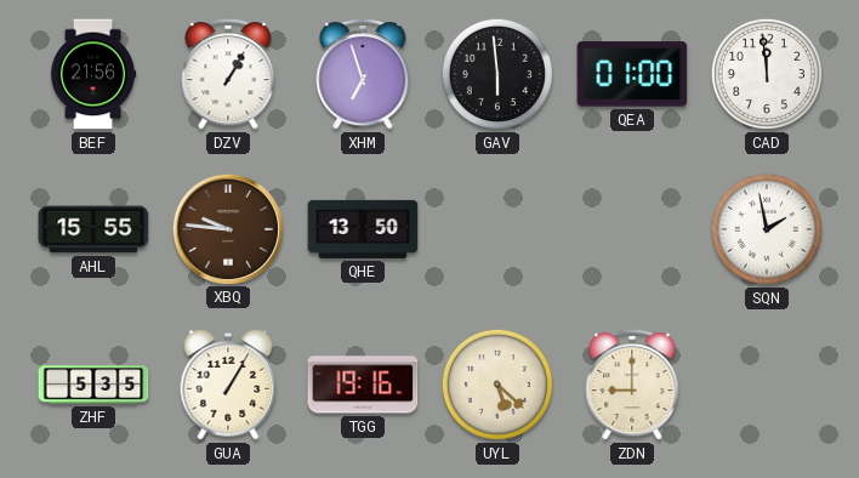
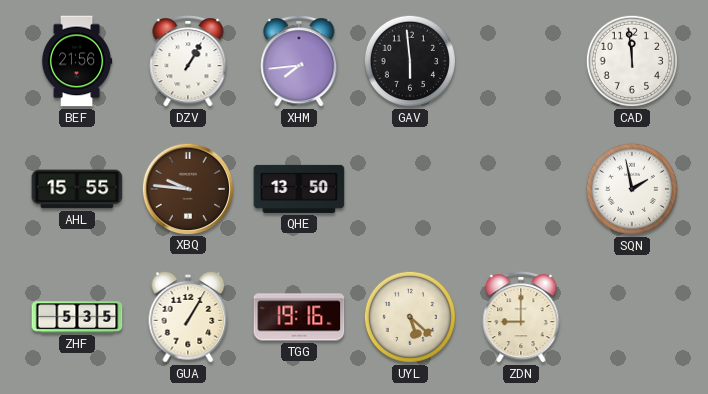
XHM: 6:57 -> 7:44 (299, 61)
QEA: 01:00 -> none (632, 74)
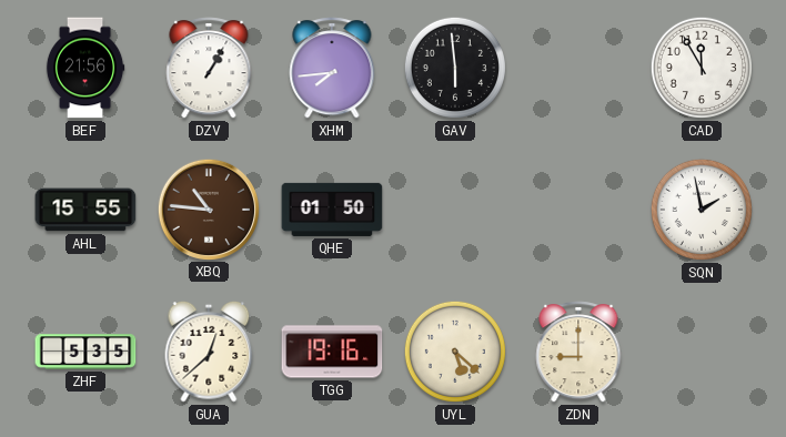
CAD: 11:59 -> 11:55 (702, 68)
XBQ: 9:46 -> 10:46 (208, 209)
QHE: 13:50 -> 01:50 (332, 210)
GUA: 1:05 -> 12:38 (209, 352)
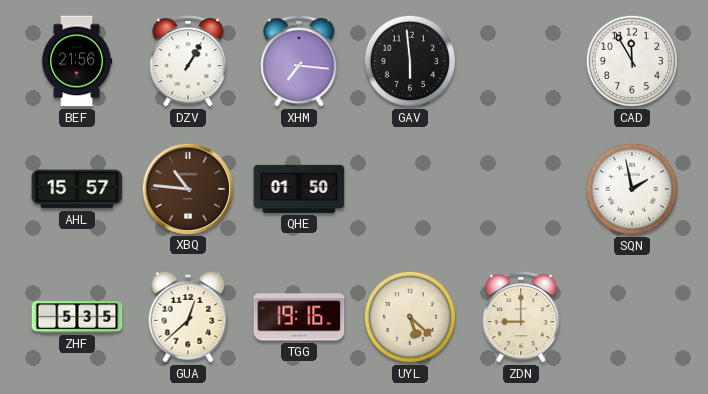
XHM: 7:44 -> 7:16 (299, 61)
AHL: 15:55 -> 15:57 (77, 189)
